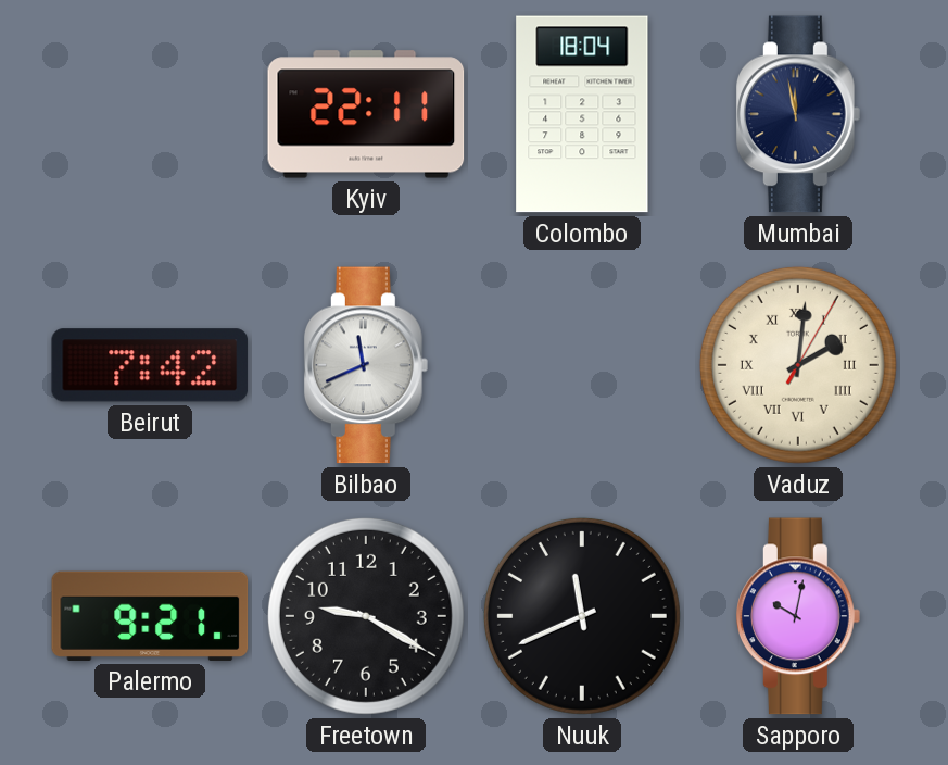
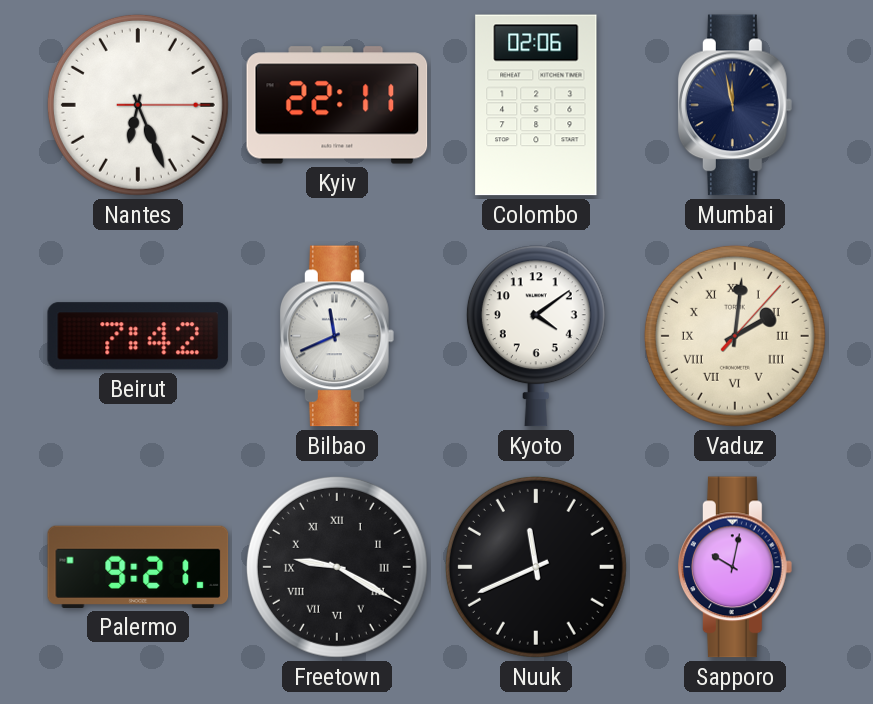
Nantes: none -> 6:26 (138, 105)
Colombo: 18:04 -> 02:06 (536, 105)
Kyoto: none -> 4:09 (536, 336)
Vaduz: 2:01:05 -> 2:01:07 (735, 336)
Freetown numerals: Arabic -> Roman (337, 567)
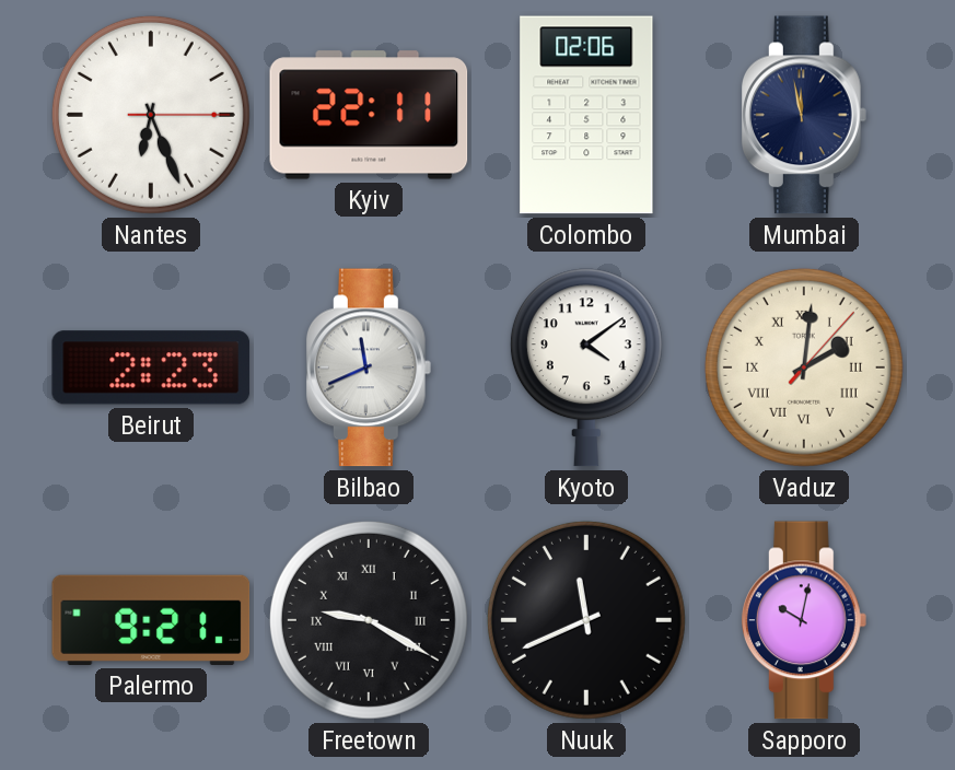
Beirut: 7:42 -> 2:23 (151, 367)
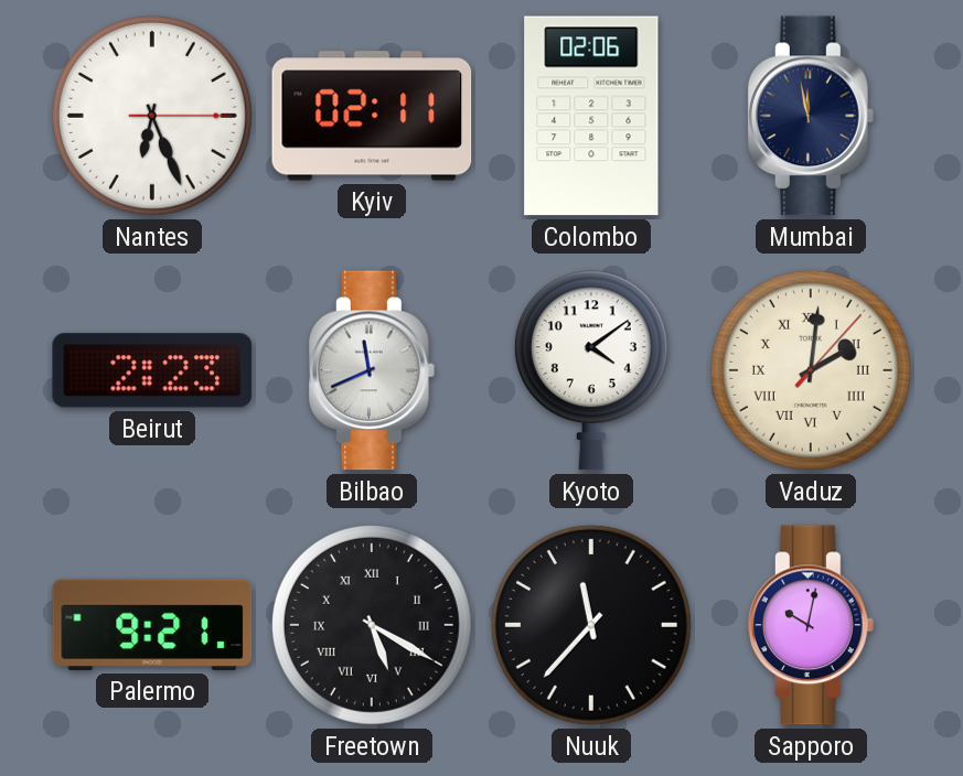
Kyiv: 22:11 -> 02:11 (372, 116)
Freetown: 9:20 -> 5:20 (372, 625)
Nuuk: 11:41 -> 11:37 (591, 625)
